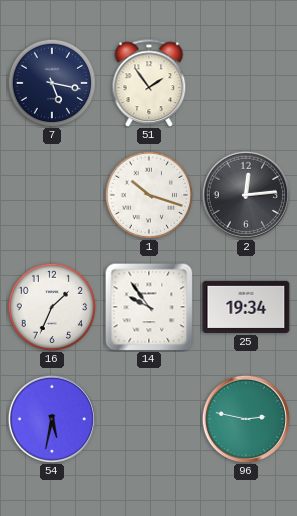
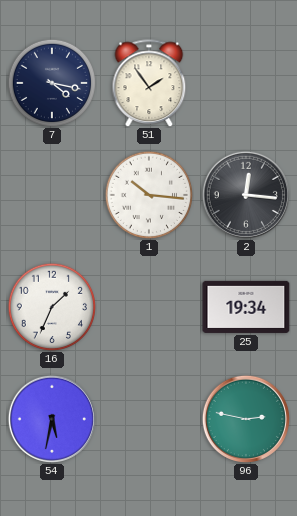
7: 5:17 -> 4:17 (51, 82)
1: 10:18 -> 10:16 (148, 194)
2: 12:14 -> 12:16 (246, 195)
14: 9:54 -> none (149, 307)
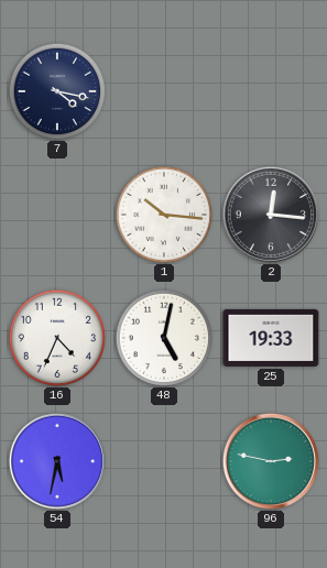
51: 1:54 -> none (149, 83)
16: 1:34 -> 4:34 (56, 337)
48: none -> 5:02 (163, 337)
25: 19:34 -> 19:33 (271, 338)
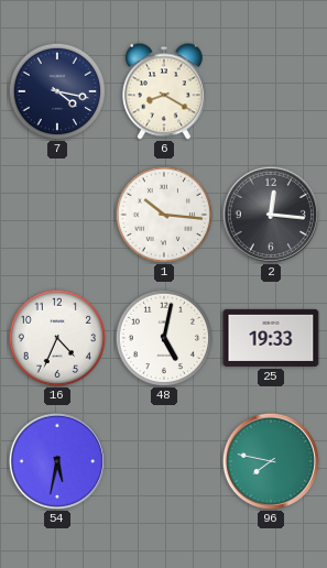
6: none -> 8:20 (165, 91)
96: 2:47 -> 7:47 (271, 461)
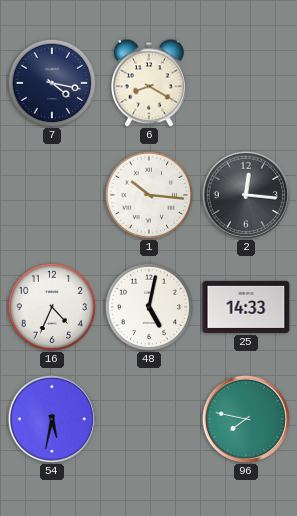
25: 19:33 -> 14:33 (246, 307)
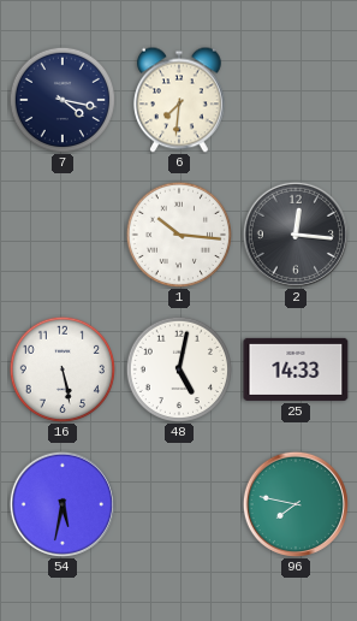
6: 8:20 -> 7:31 (180, 100)
16: 4:34 -> 5:28 (61, 368)
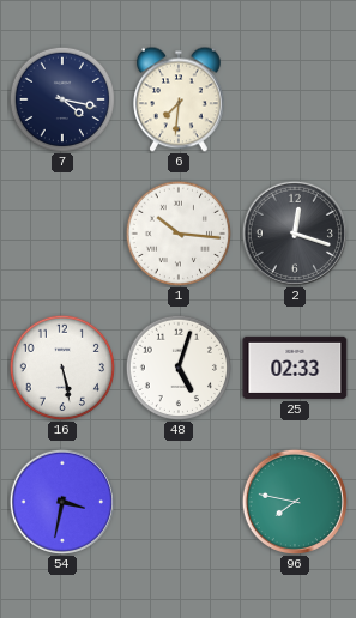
2: 12:16 -> 12:18 (295, 234)
48: 5:02 -> 5:03 (177, 366)
25: 14:33 -> 02:33 (295, 368)
54: 5:32 -> 3:32 (62, 502)
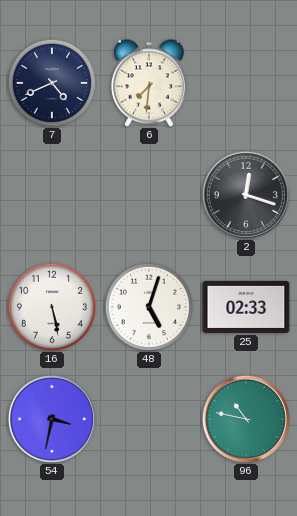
7: 4:17 -> 4:41 (51, 82)
1: 10:16 -> none (177, 232)
96: 7:47 -> 10:47 (246, 419)
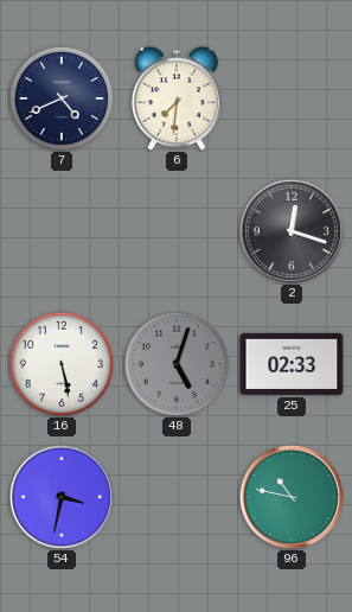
48 dial: white -> grey (175, 363)
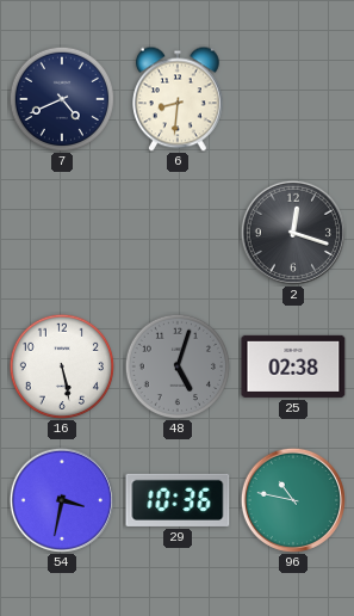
6: 7:31 -> 8:31 (179, 99)
25: 02:33 -> 02:38 (293, 366)
29: none -> 10:36 (178, 500)
